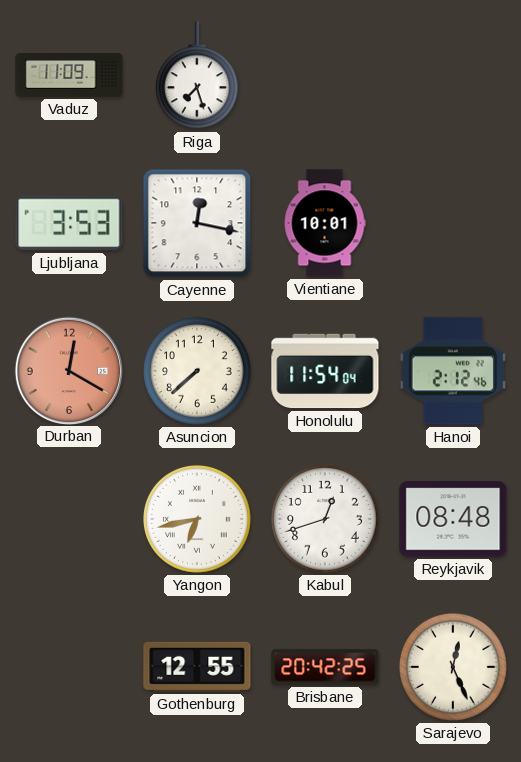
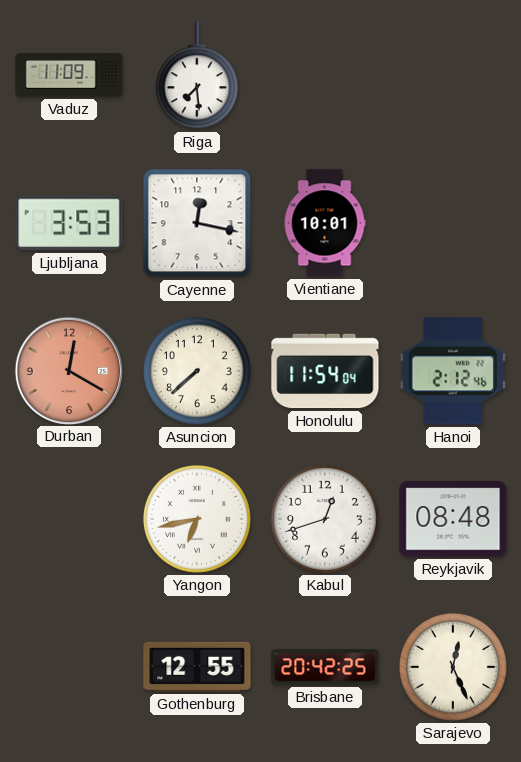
Riga: 7:27 -> 7:29 (197, 76)
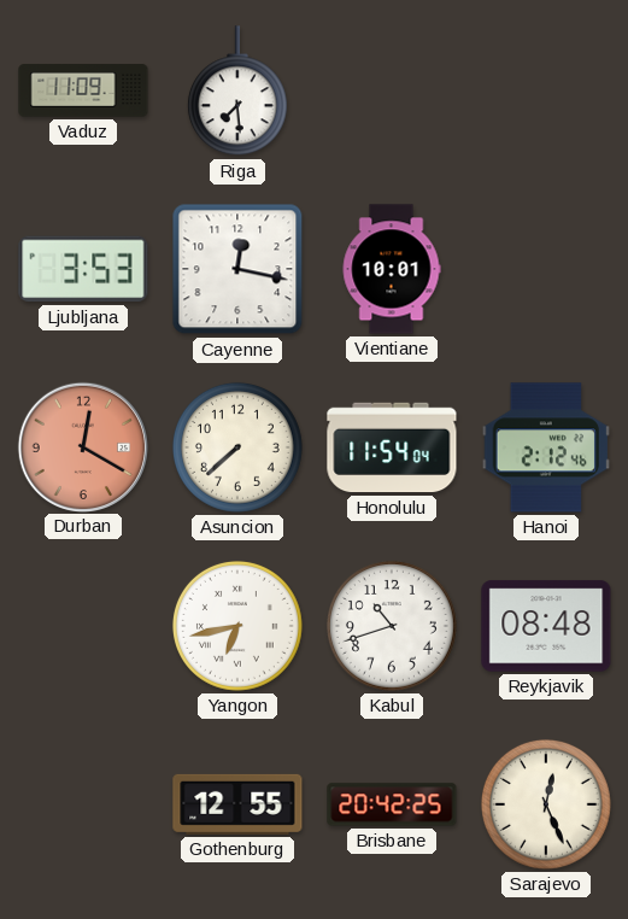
Kabul: 12:42 -> 10:42 (392, 626)
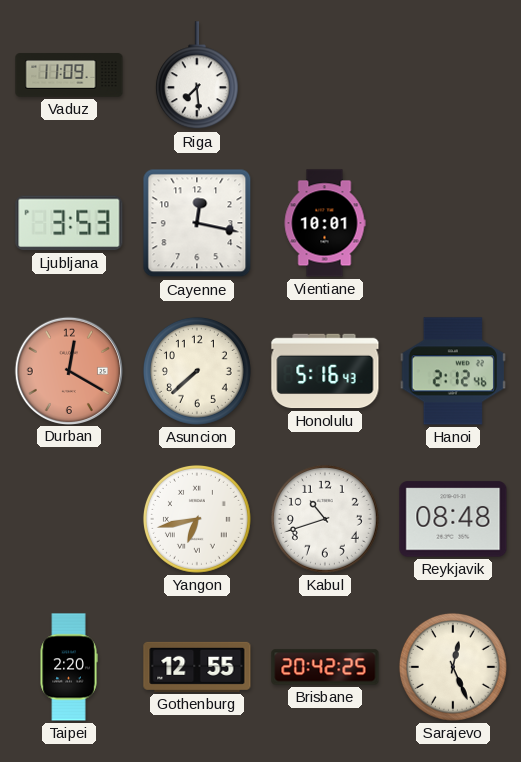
Honolulu: 11:54 -> 5:16 (325, 371)
Taipei: none -> 2:20 (69, 667)
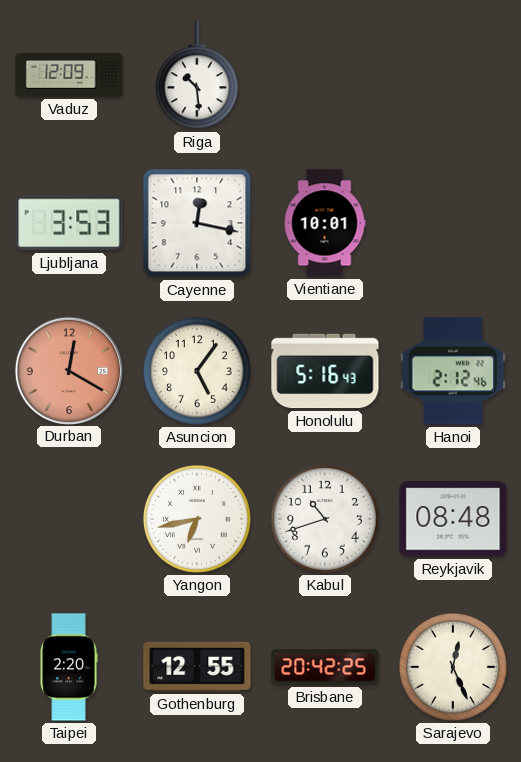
Vaduz: 11:09 -> 12:09 (69, 75)
Riga: 7:29 -> 10:29 (197, 76)
Asuncion: 7:38 -> 5:06 (197, 371)
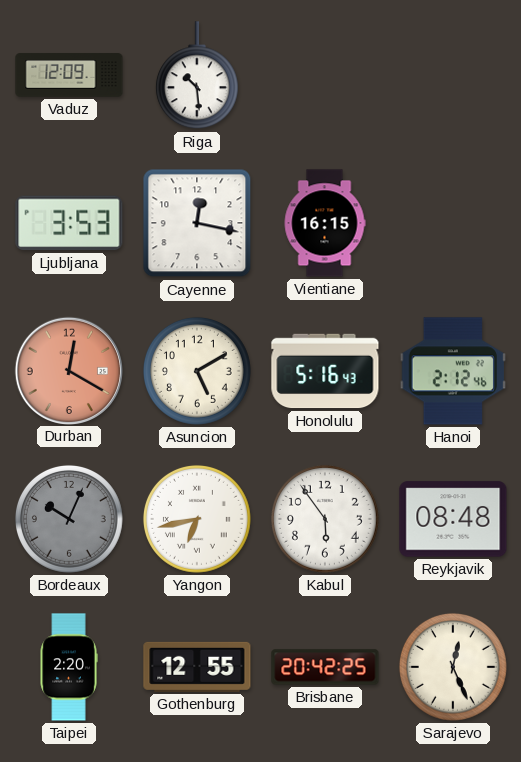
Vientiane: 10:01 -> 16:15 (325, 223)
Asuncion: 5:06 -> 5:10 (197, 371)
Bordeaux: none -> 10:04 (69, 519)
Kabul: 10:42 -> 5:54 (325, 519)
